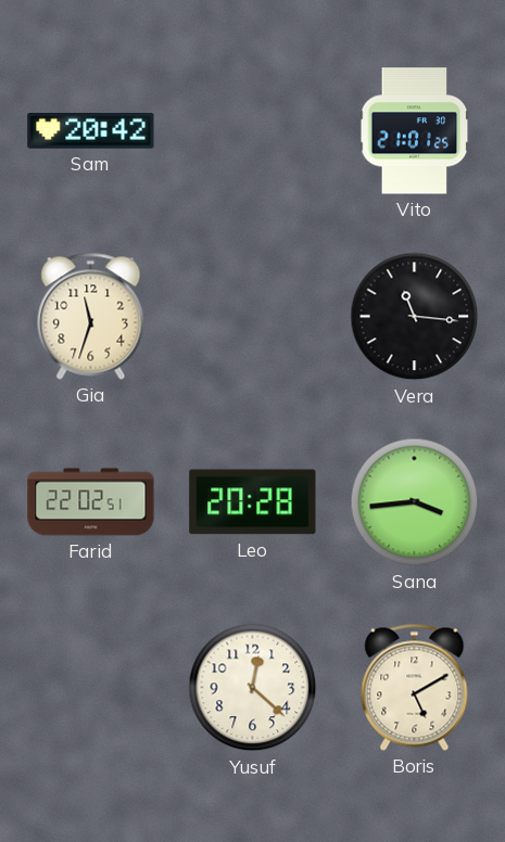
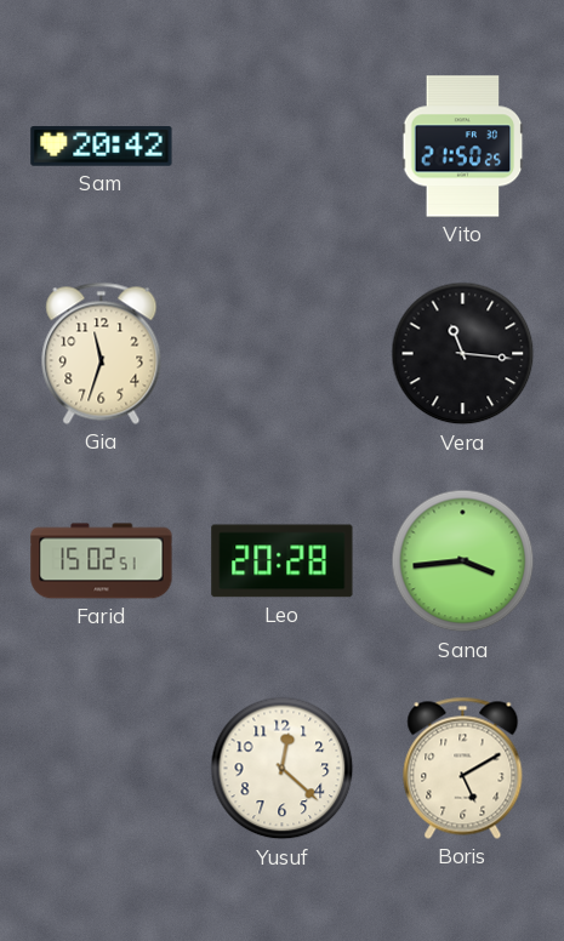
Vito: 21:01 -> 21:50 (463, 147)
Farid: 22:02 -> 15:02 (102, 561)
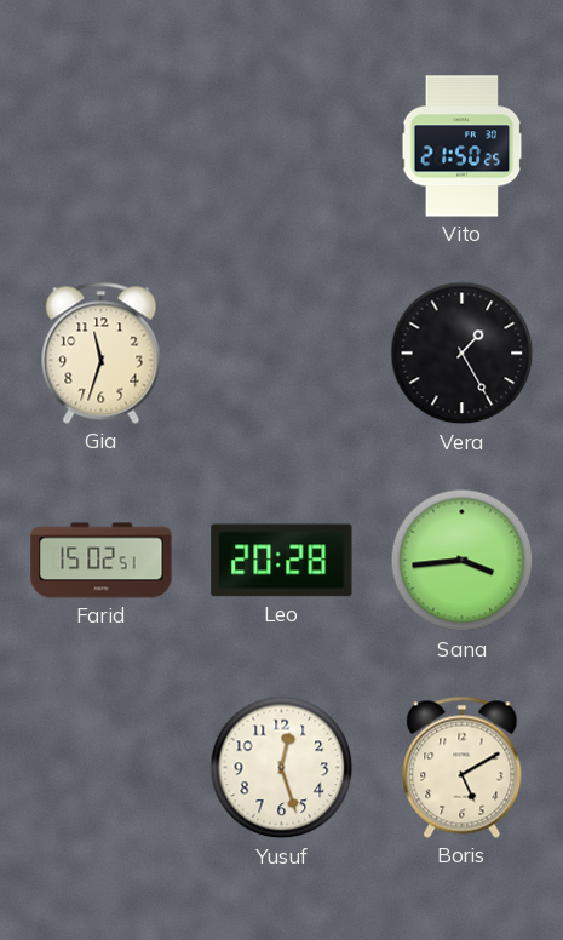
Sam: 20:42 -> none (102, 147)
Vera: 11:16 -> 1:25 (463, 354)
Yusuf: 12:22 -> 12:27 (282, 768)
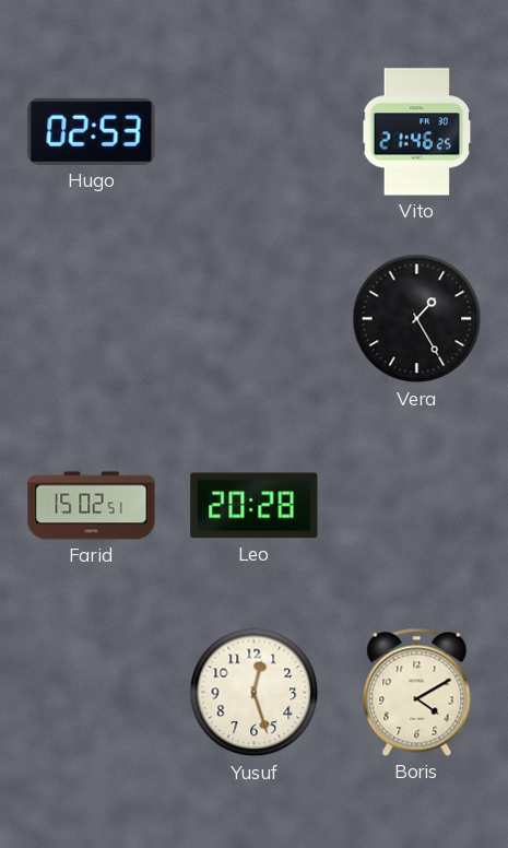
Hugo: none -> 02:53 (92, 131)
Vito: 21:50 -> 21:46 (417, 132)
Gia: 11:33 -> none (102, 352)
Sana: 3:44 -> none (463, 561)
Boris: 5:10 -> 4:10 (417, 692)
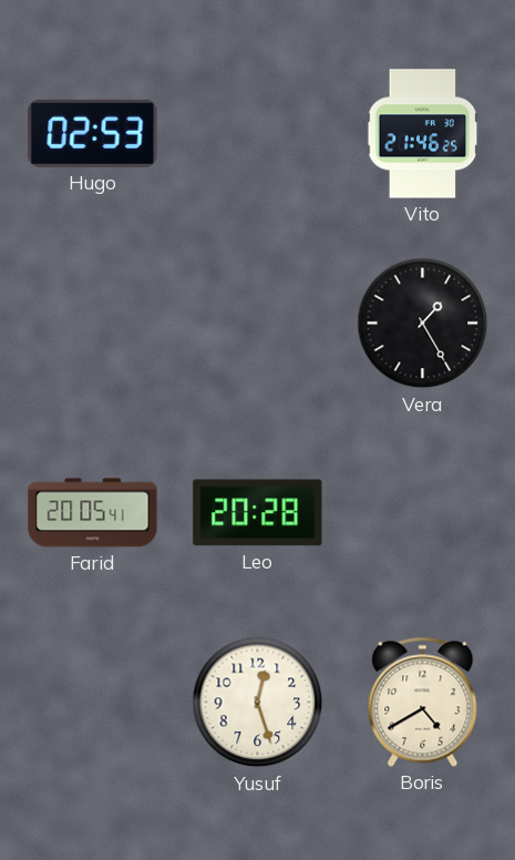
Farid: 15:02 -> 20:05 (93, 513)
Boris: 4:10 -> 4:40 (423, 702)
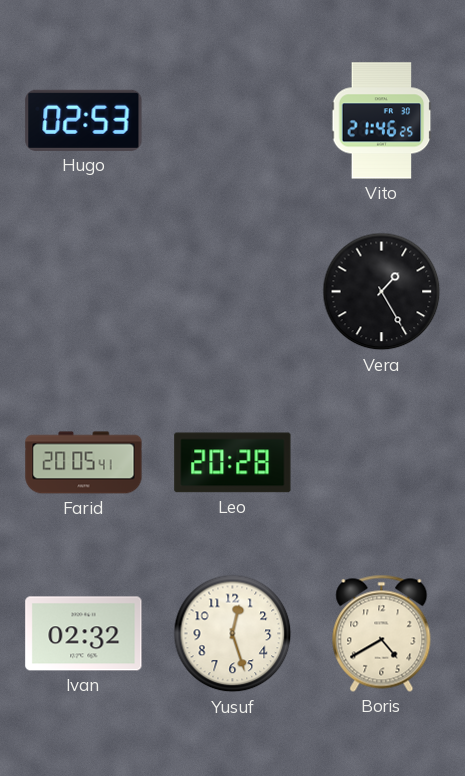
Ivan: none -> 02:32 (84, 634)
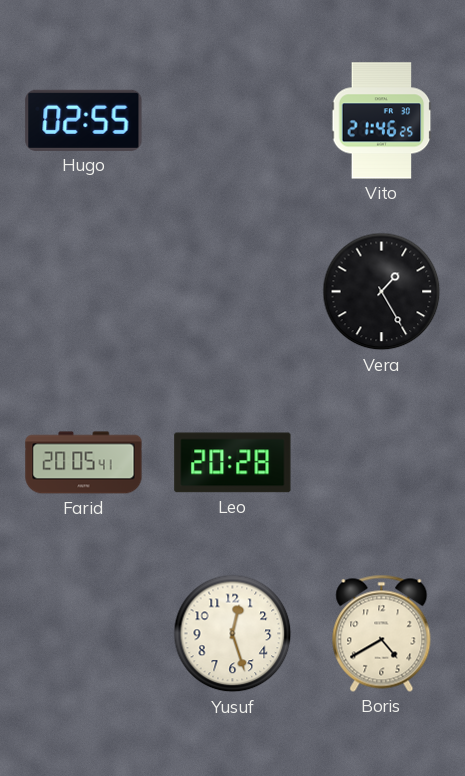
Hugo: 02:53 -> 02:55 (84, 120)
Ivan: 02:32 -> none (84, 634)
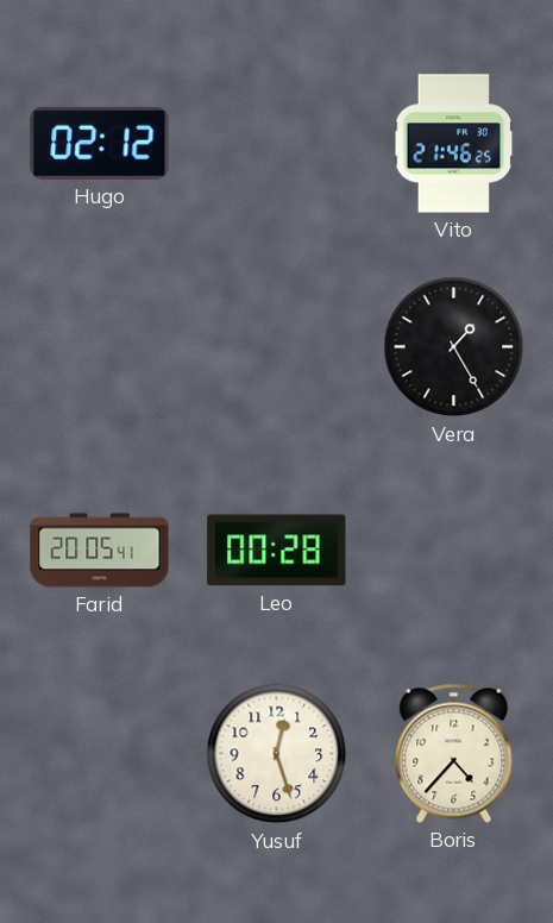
Hugo: 02:55 -> 02:12 (100, 143)
Leo: 20:28 -> 00:28 (277, 551)
Boris: 4:40 -> 4:37 (454, 753)
